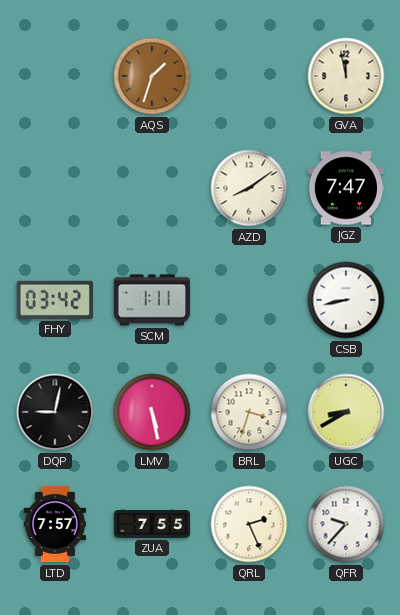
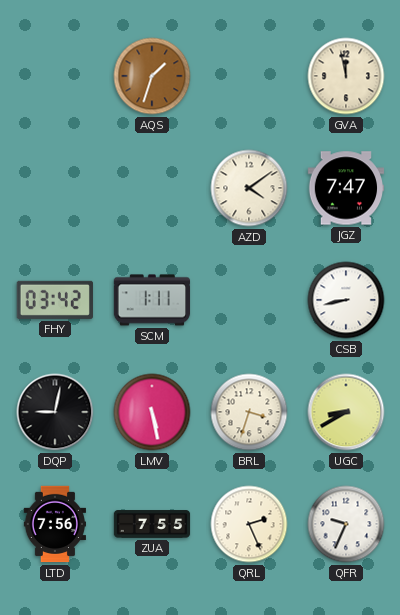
AZD: 8:09 -> 4:09 (249, 188)
LTD: 7:57 -> 7:56 (54, 524)
QFR: 9:37 -> 9:34 (346, 524)
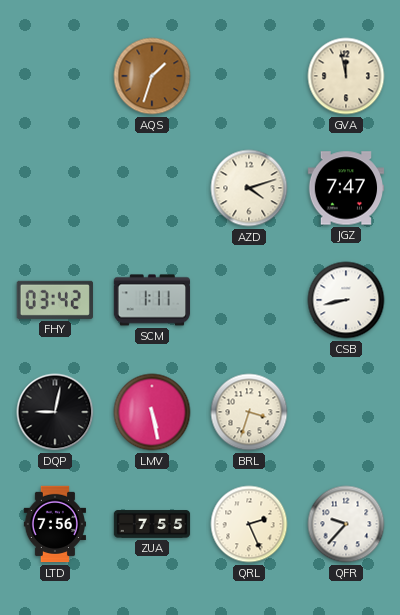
AZD: 4:09 -> 4:12 (249, 188)
UGC: 8:40 -> none (346, 412)
QFR: 9:34 -> 9:37 (346, 524)
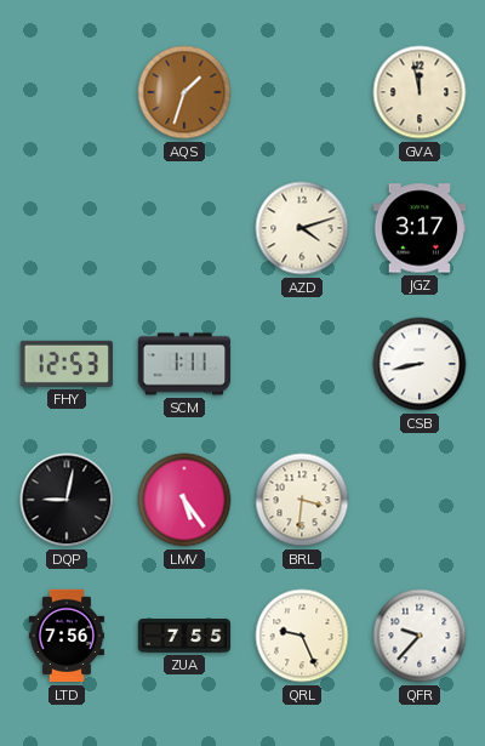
JGZ: 7:47 -> 3:17 (420, 228)
FHY: 03:42 -> 12:53 (65, 364)
LMV: 5:28 -> 5:24 (184, 500)
BRL: 3:33 -> 3:31 (302, 500)
QRL: 2:26 -> 9:26 (302, 636)
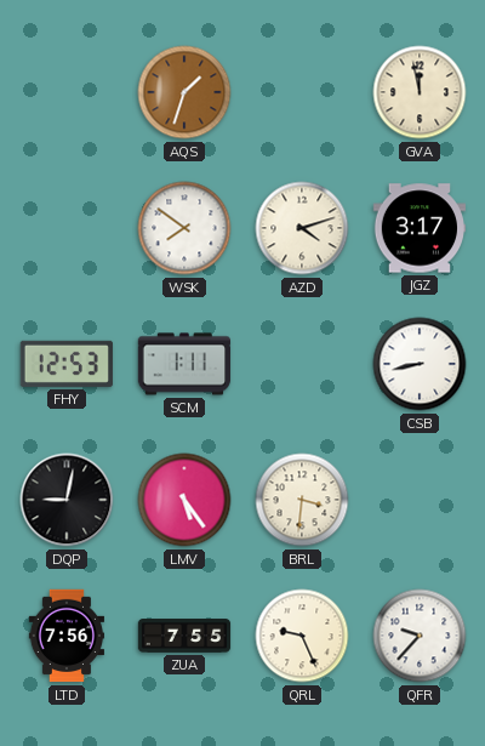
WSK: none -> 7:51 (184, 228)
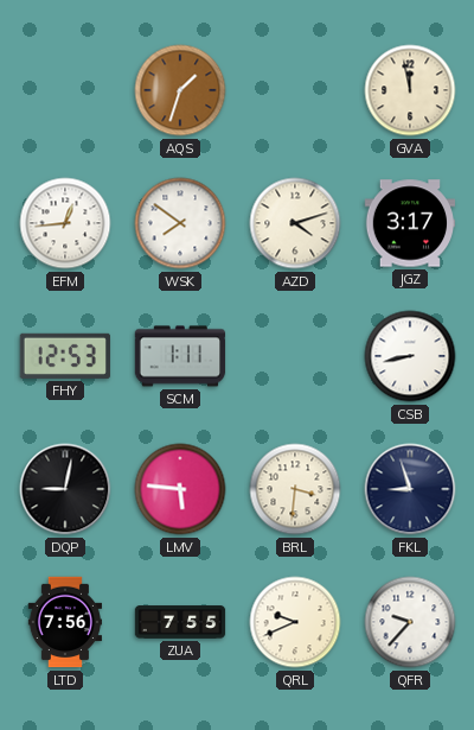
EFM: none -> 12:44 (65, 223)
LMV: 5:24 -> 5:46 (180, 489)
FKL: none -> 8:57 (410, 489)
QRL: 9:26 -> 9:41 (295, 622)
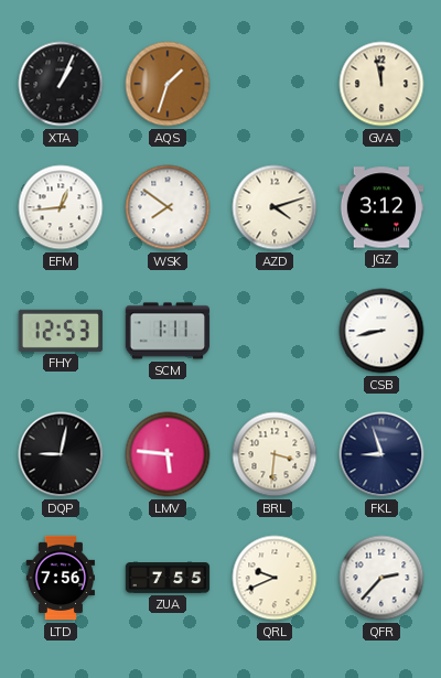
XTA: none -> 1:04 (61, 84)
JGZ: 3:17 -> 3:12 (381, 207)
QFR: 9:37 -> 2:37 (381, 578)
